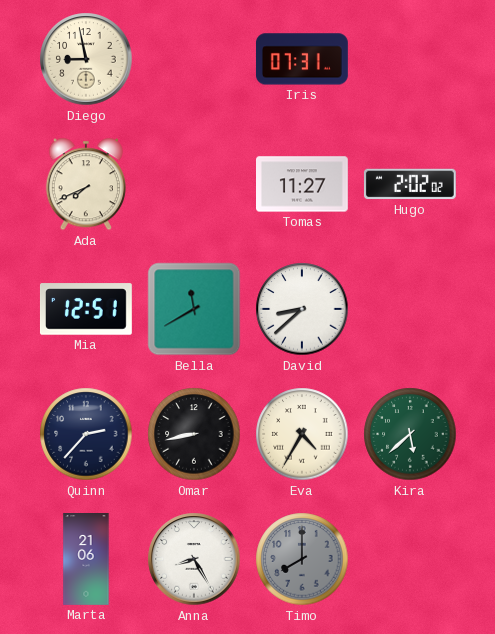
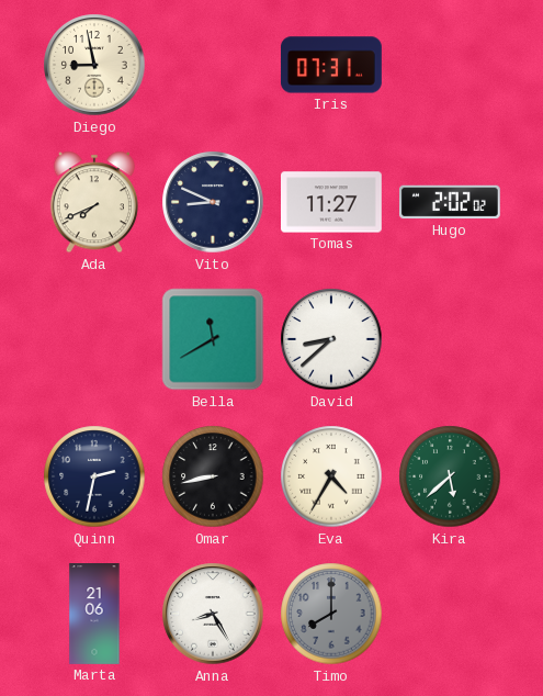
Vito: none -> 8:49 (213, 202)
Mia: 12:51 -> none (86, 309)
Quinn: 2:37 -> 2:32 (94, 476)
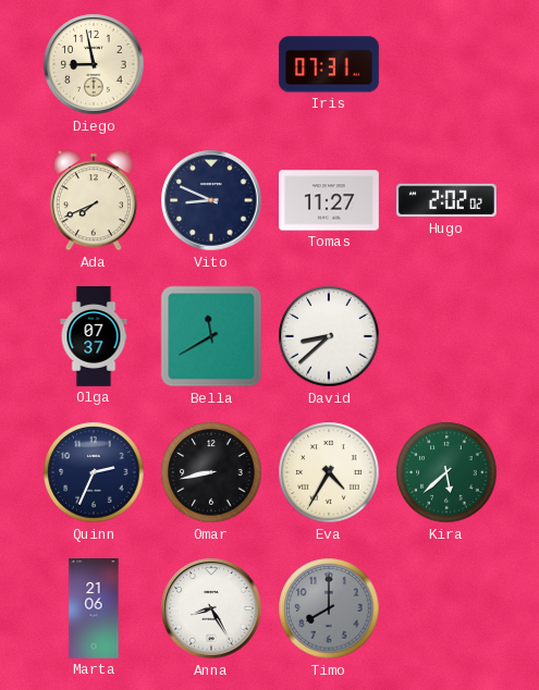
Olga: none -> 07:37 (94, 337)
Quinn: 2:32 -> 2:34 (94, 472)
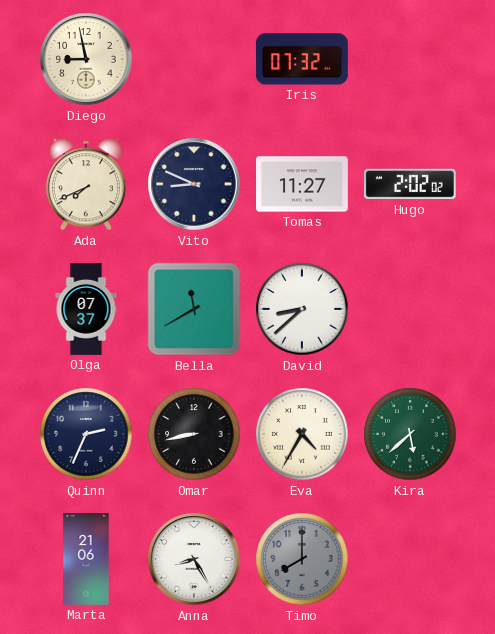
Iris: 07:31 -> 07:32 (302, 59)
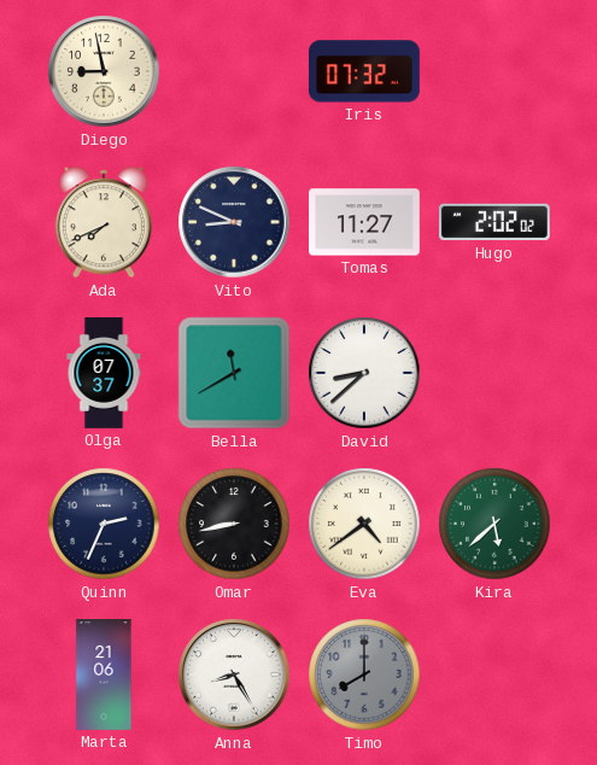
Eva: 4:35 -> 4:39 (364, 524)
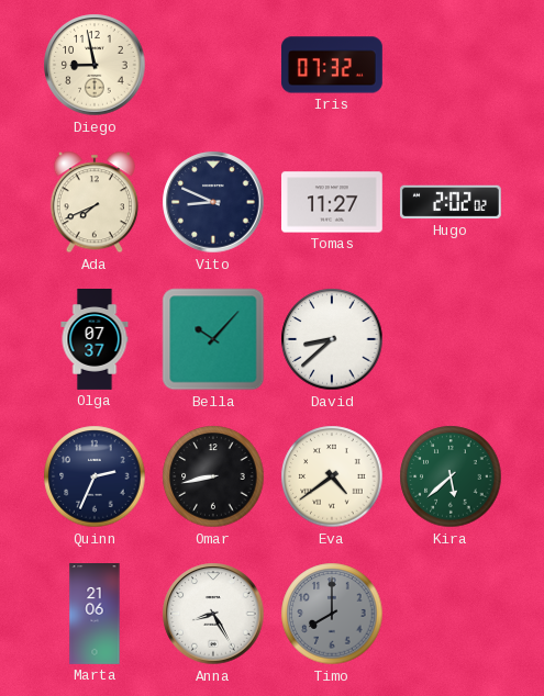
Bella: 11:40 -> 10:07 (213, 339)
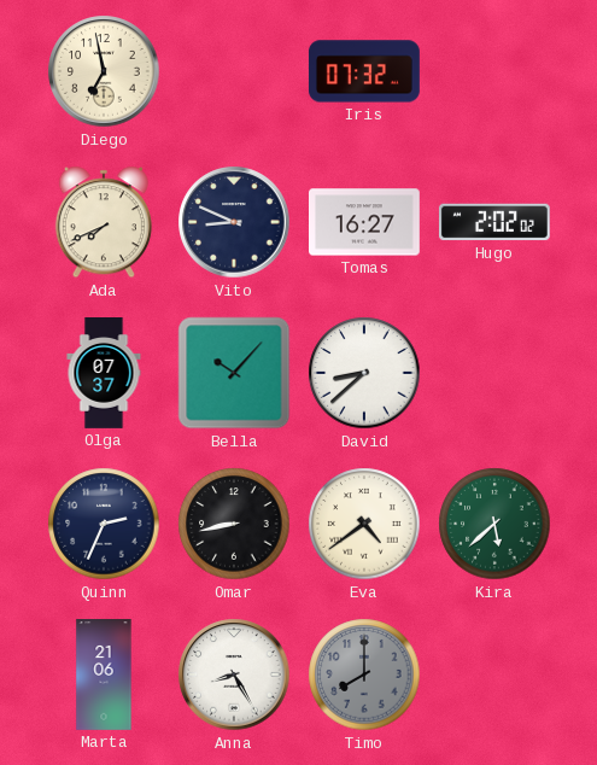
Diego: 8:58 -> 6:58 (104, 71)
Tomas: 11:27 -> 16:27 (365, 222)
